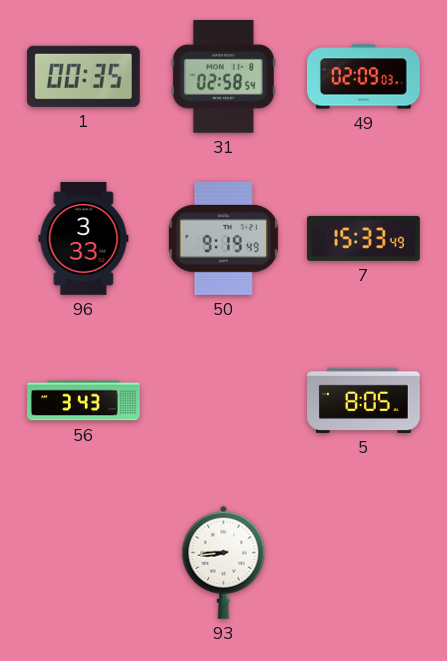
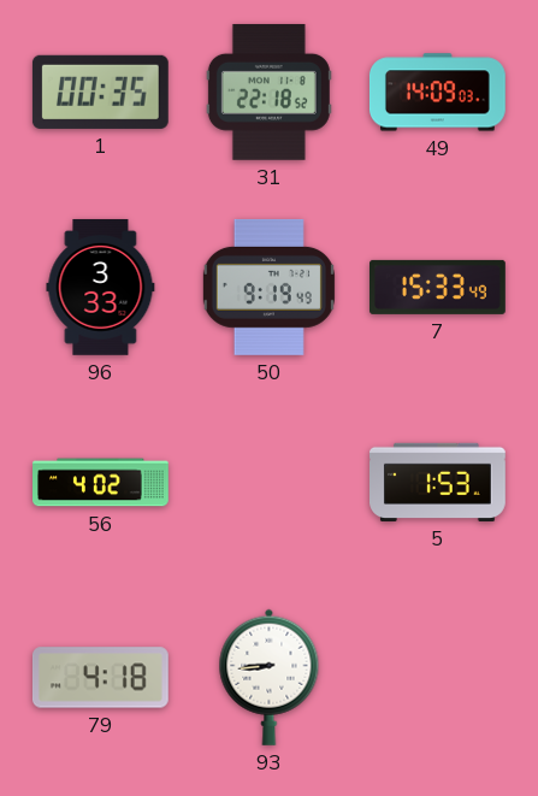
31: 02:58 -> 22:18 (268, 92)
49: 02:09 -> 14:09 (437, 93)
56: 3:43 -> 4:02 (101, 483)
5: 8:05 -> 1:53 (438, 482)
79: none -> 4:18 (101, 678)
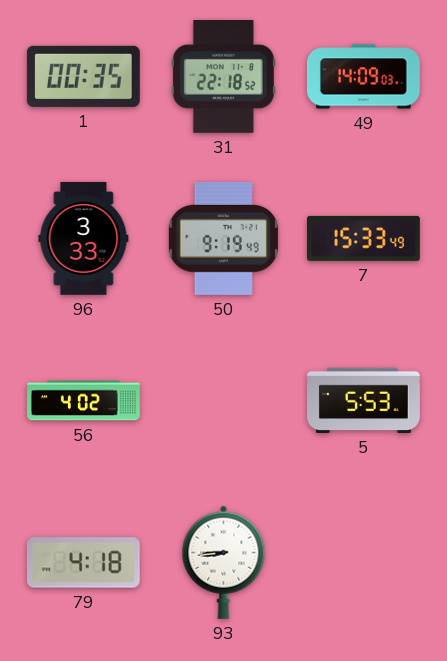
5: 1:53 -> 5:53 (364, 400)
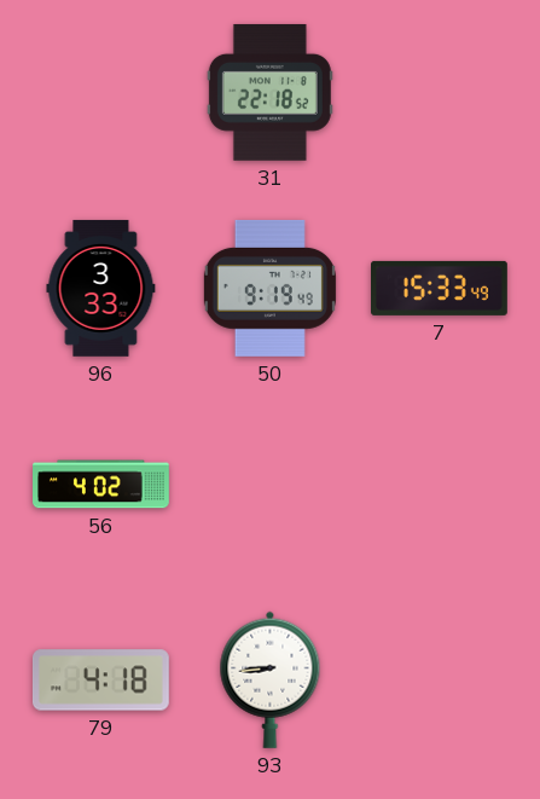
1: 00:35 -> none (83, 76)
49: 14:09 -> none (363, 77)
5: 5:53 -> none (364, 400)
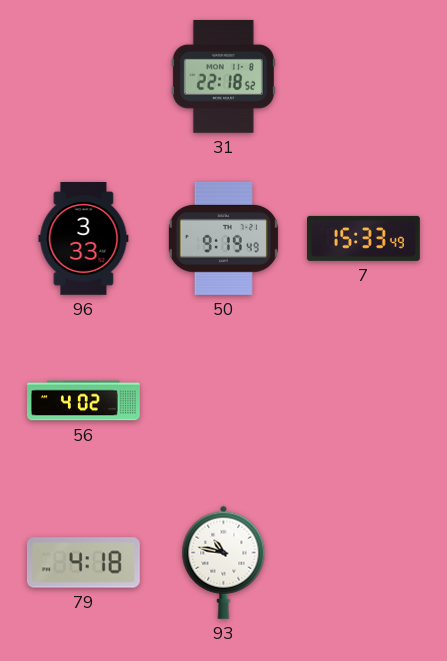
93: 8:44 -> 10:47 (224, 562)
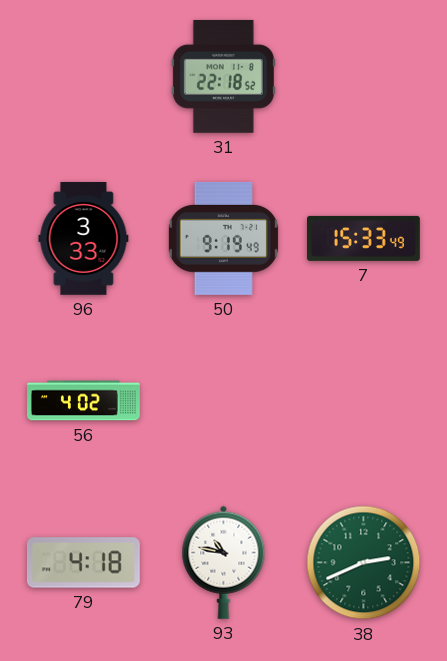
38: none -> 2:41 (364, 563)
